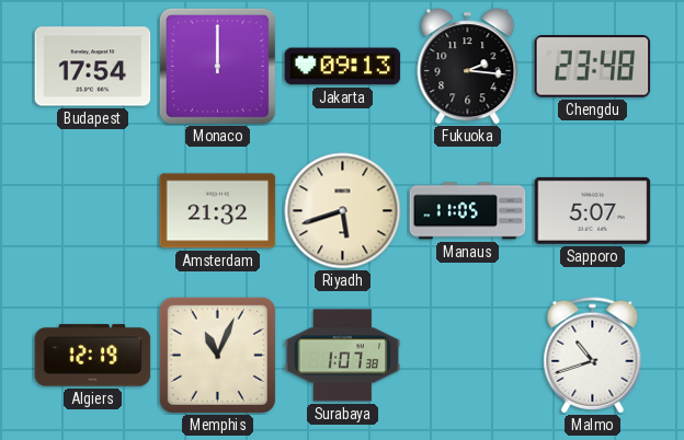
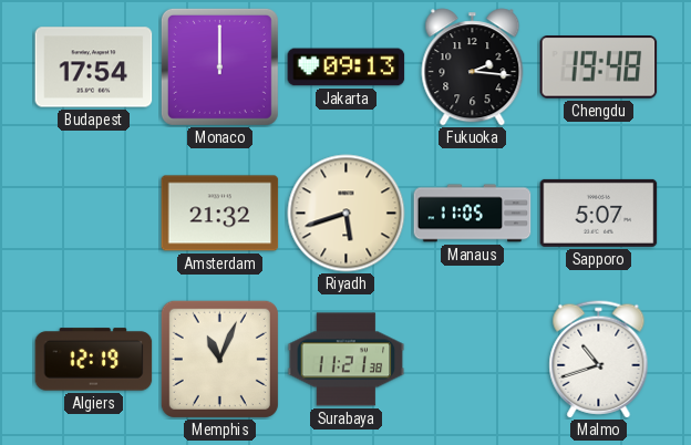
Chengdu: 23:48 -> 19:48 (599, 68)
Surabaya: 1:07 -> 11:21 (347, 360)
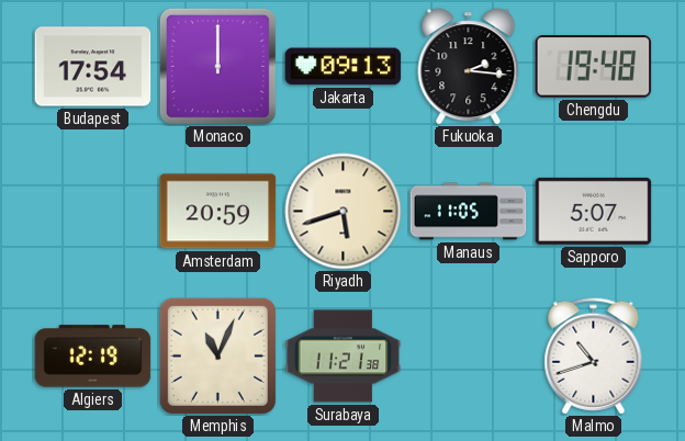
Amsterdam: 21:32 -> 20:59 (218, 212)
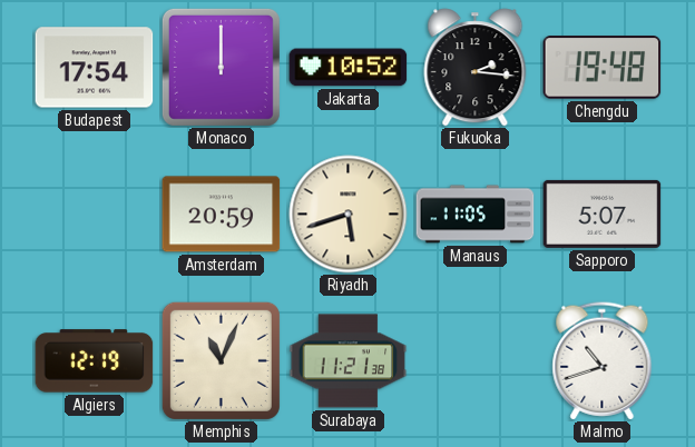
Jakarta: 09:13 -> 10:52 (349, 68)
